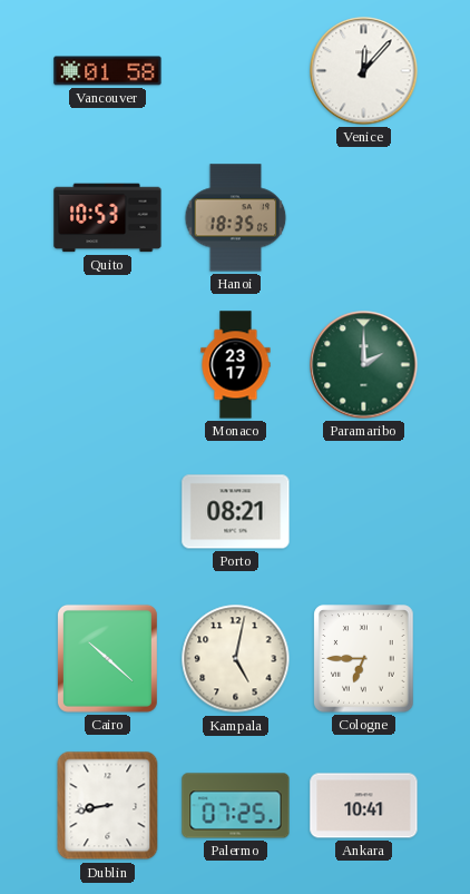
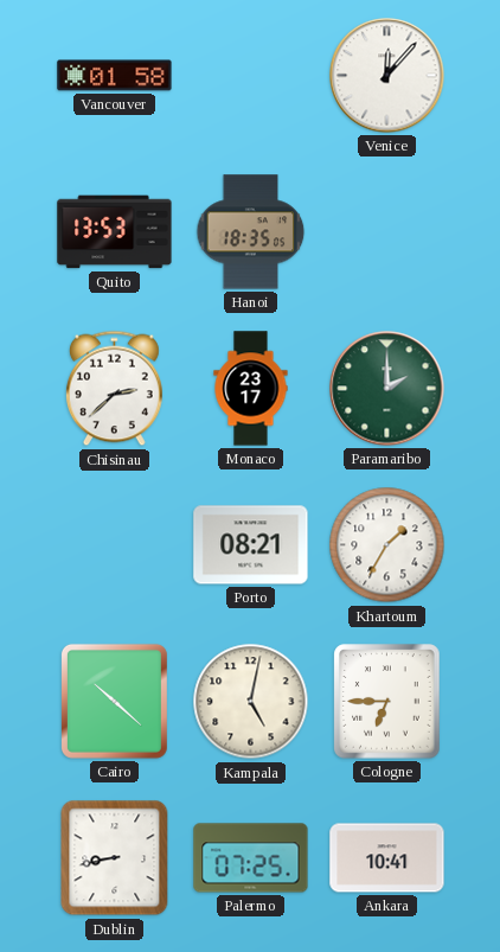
Quito: 10:53 -> 13:53 (115, 232)
Chisinau: none -> 2:38 (115, 389)
Khartoum: none -> 1:35 (387, 545)
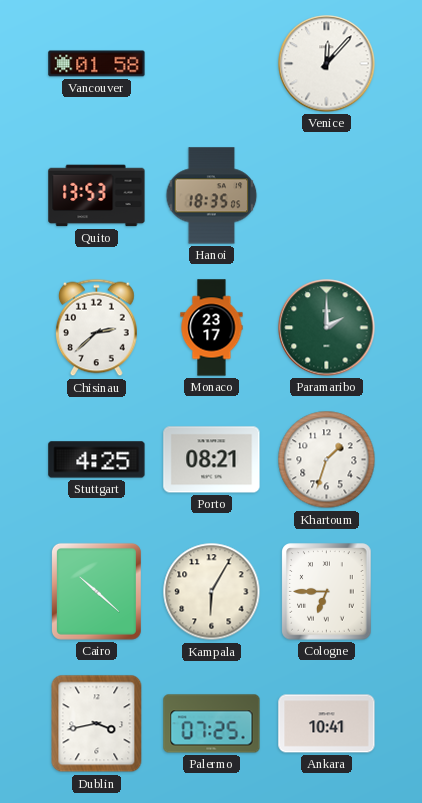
Stuttgart: none -> 4:25 (97, 460)
Khartoum: 1:35 -> 1:33 (327, 460)
Kampala: 5:02 -> 6:05 (212, 592)
Dublin: 8:43 -> 3:43 (97, 724)
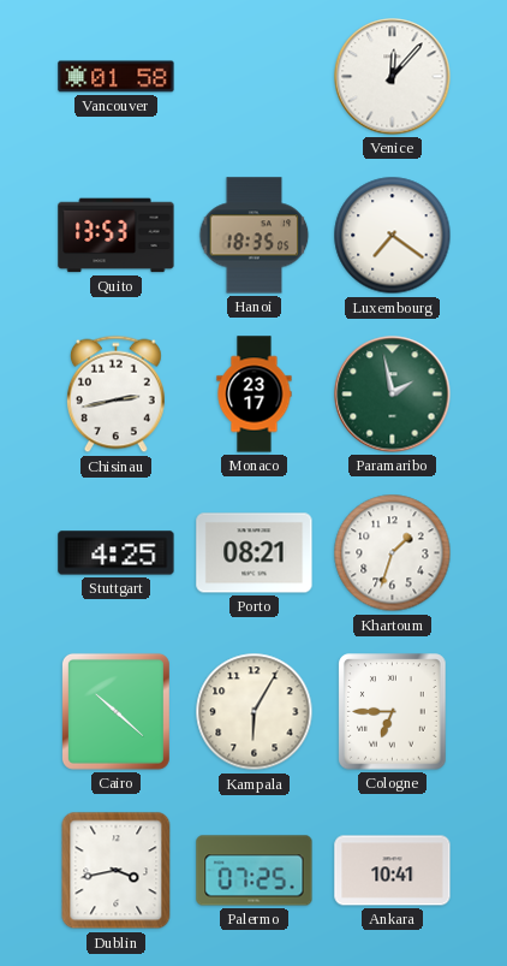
Luxembourg: none -> 7:21 (393, 236)
Chisinau: 2:38 -> 2:43 (117, 395)
Paramaribo: 2:00 -> 1:58 (393, 395)
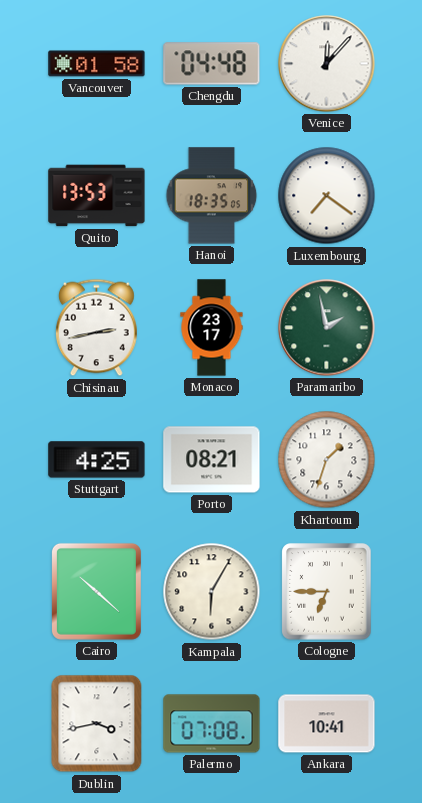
Chengdu: none -> 04:48 (212, 64)
Palermo: 07:25 -> 07:08 (212, 724)
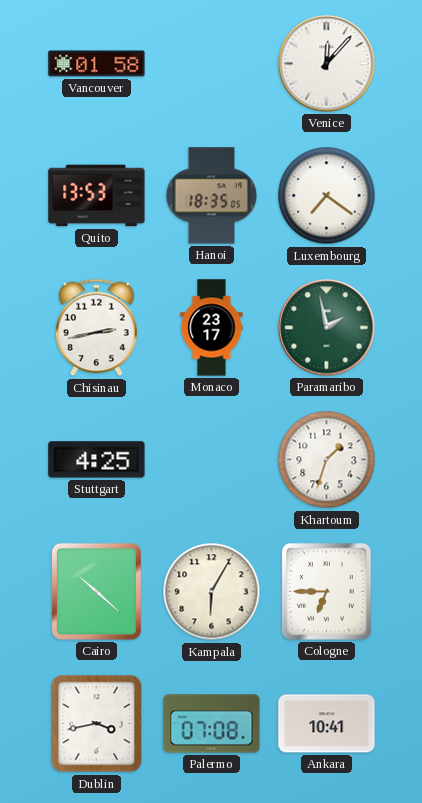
Chengdu: 04:48 -> none (212, 64)
Porto: 08:21 -> none (212, 460)
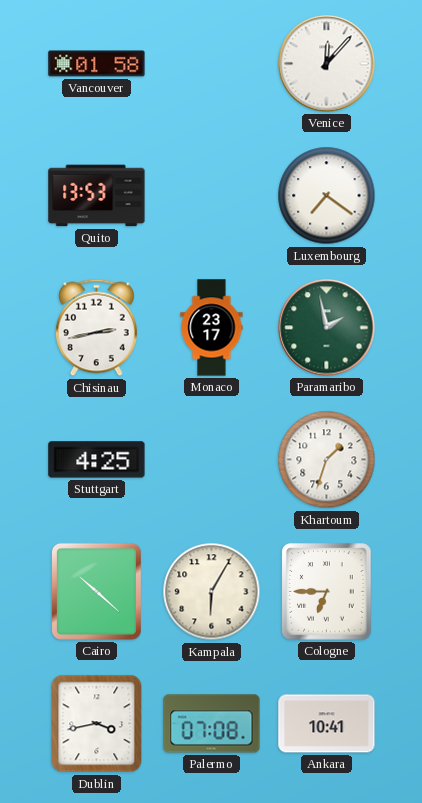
Hanoi: 18:35 -> none (212, 196)
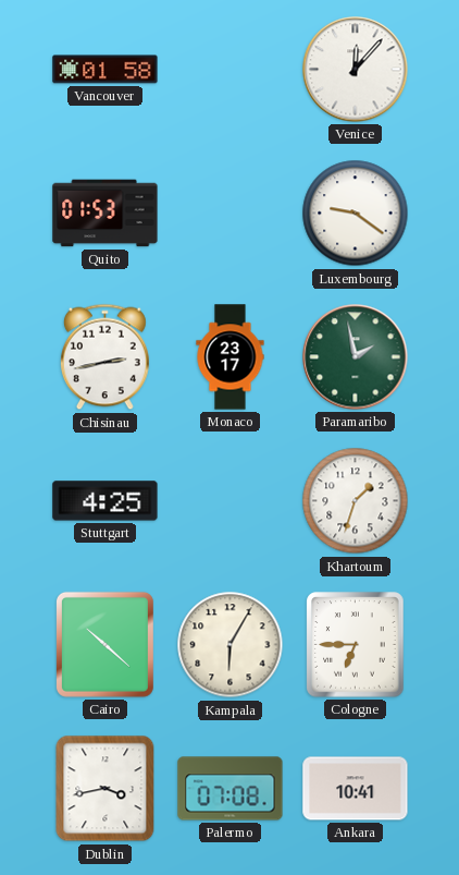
Quito: 13:53 -> 01:53 (106, 214)
Luxembourg: 7:21 -> 9:21 (356, 214)
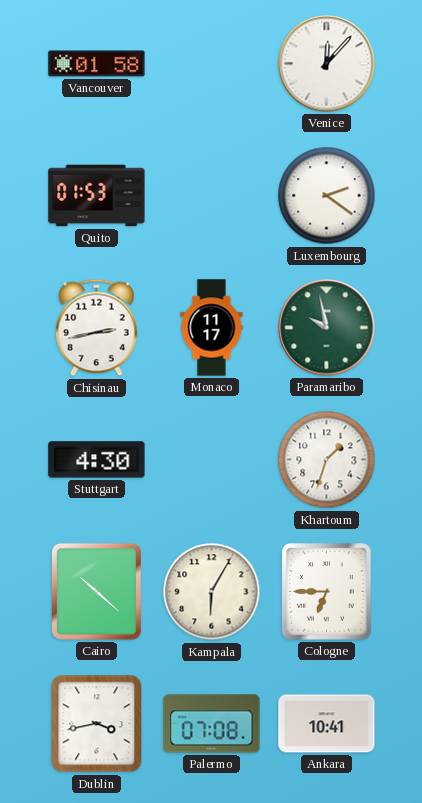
Luxembourg: 9:21 -> 2:21 (327, 196)
Monaco: 23:17 -> 11:17 (212, 328)
Paramaribo: 1:58 -> 9:58 (327, 328)
Stuttgart: 4:25 -> 4:30 (97, 460)
